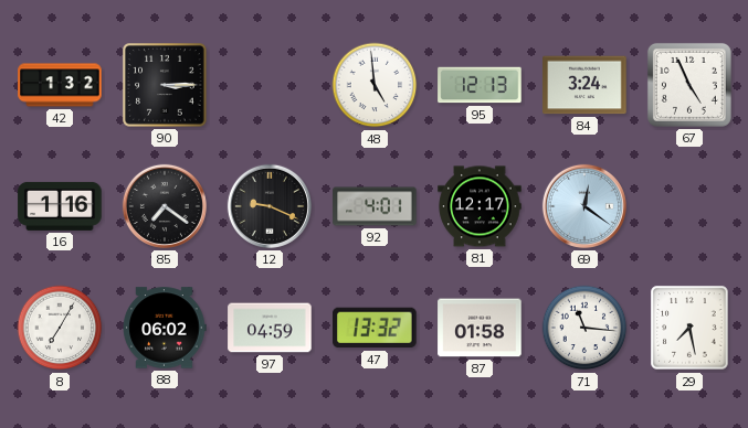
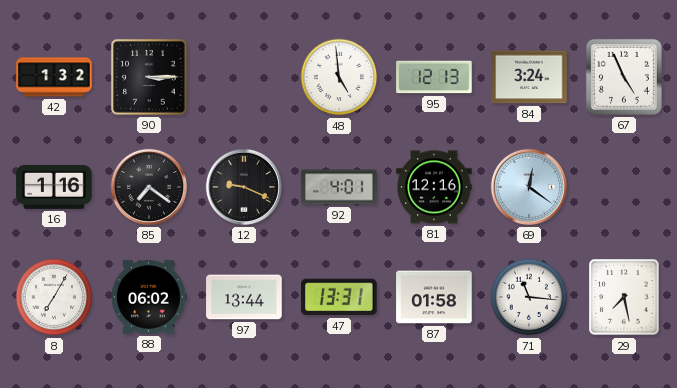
81: 12:17 -> 12:16 (434, 187)
97: 04:59 -> 13:44 (244, 297)
47: 13:32 -> 13:31 (339, 297)
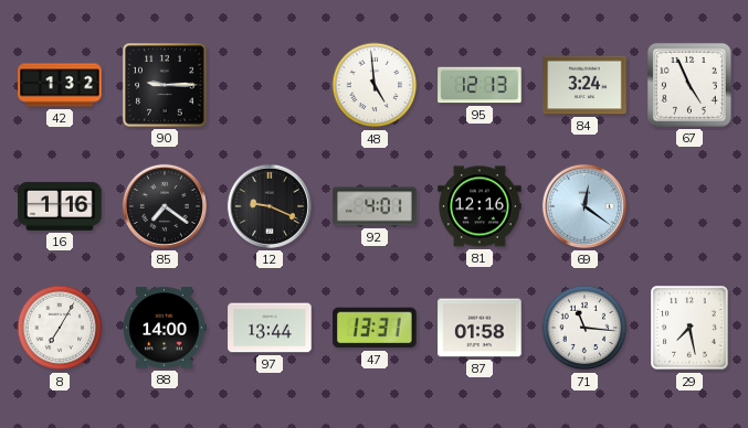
90: 3:15 -> 9:15 (165, 85)
88: 06:02 -> 14:00 (165, 328)
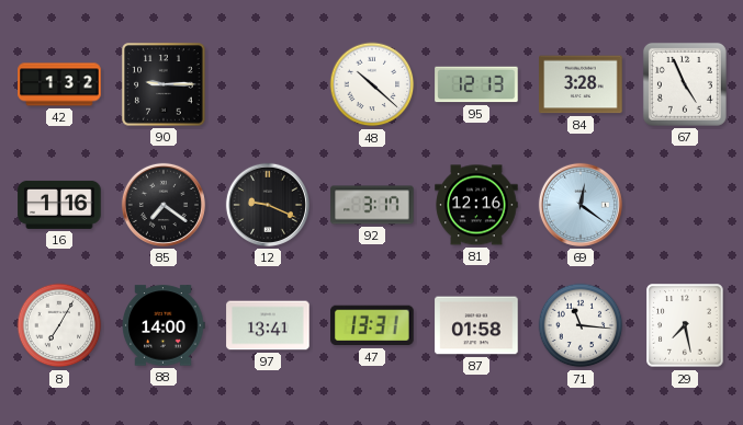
48: 4:59 -> 10:22 (372, 84)
84: 3:24 -> 3:28 (581, 84)
92: 4:01 -> 3:17 (372, 205)
97: 13:44 -> 13:41 (268, 325)
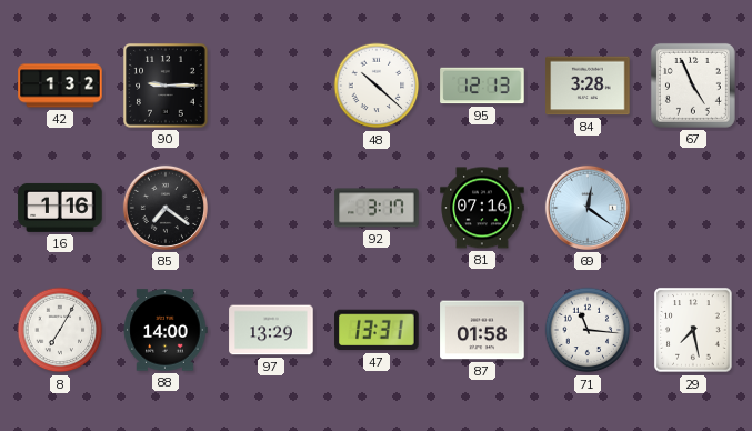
12: 9:19 -> none (268, 205)
81: 12:16 -> 07:16 (482, 208)
97: 13:41 -> 13:29 (271, 330)
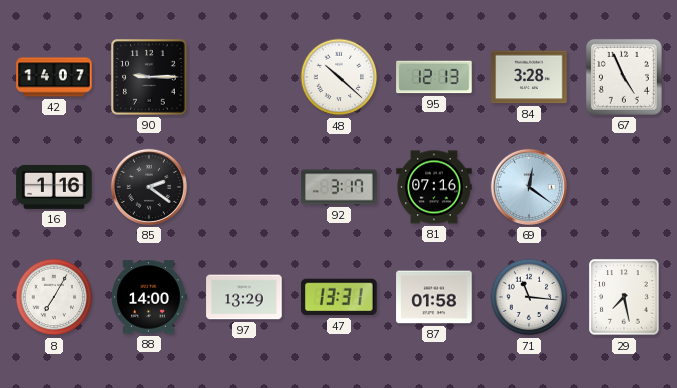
42: 1:32 -> 14:07 (54, 77)
85: 7:21 -> 2:21 (149, 187)
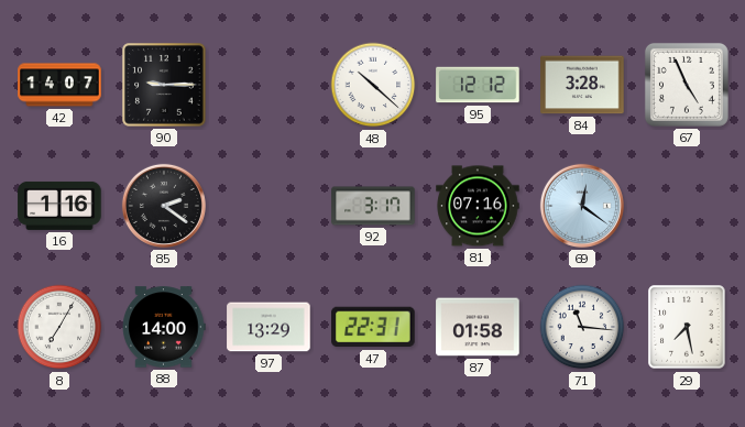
95: 12:13 -> 12:12 (478, 85)
47: 13:31 -> 22:31 (373, 327)
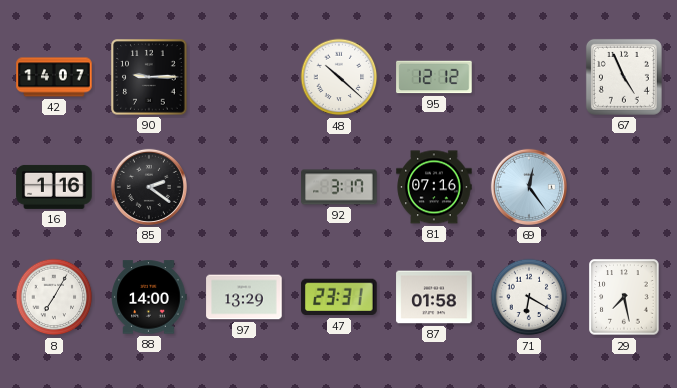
84: 3:28 -> none (582, 85)
69: 12:21 -> 12:24 (529, 187)
47: 22:31 -> 23:31 (339, 297)
71: 11:16 -> 6:20 (529, 297)
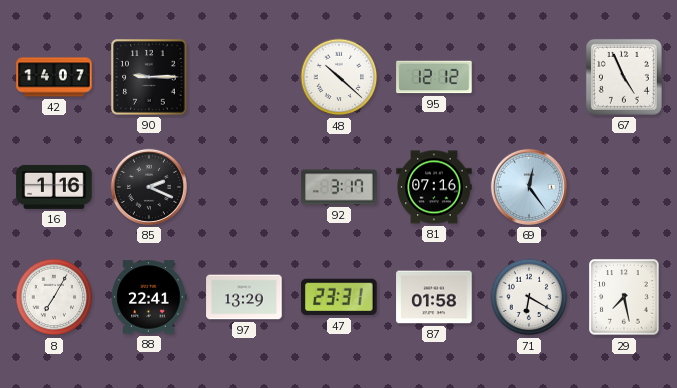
85: 2:21 -> 2:19 (149, 187)
88: 14:00 -> 22:41 (149, 297)
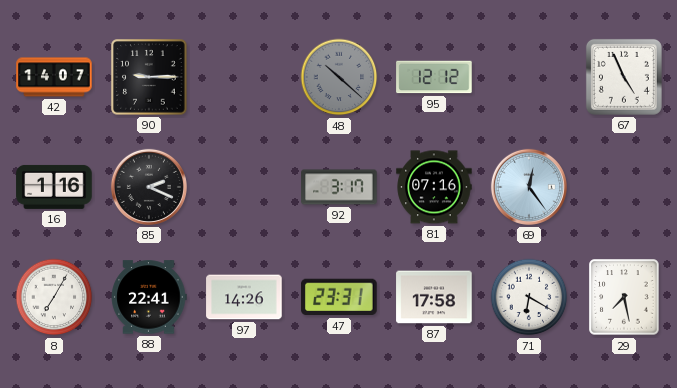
48 dial: white -> grey (339, 77)
97: 13:29 -> 14:26 (244, 297)
87: 01:58 -> 17:58 (434, 297)
